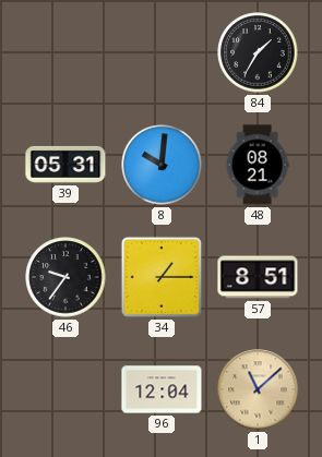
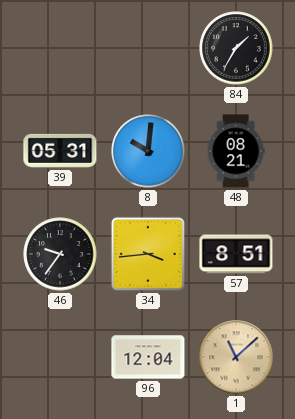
34: 1:15 -> 3:44 (148, 254)
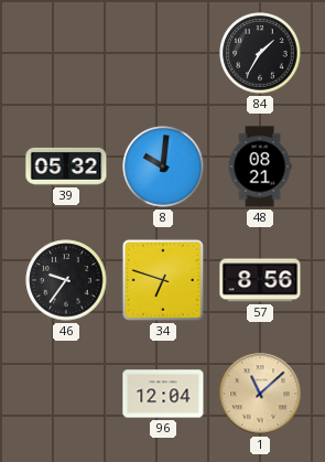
39: 05:31 -> 05:32 (66, 166)
34: 3:44 -> 6:48 (163, 280)
57: 8:51 -> 8:56 (260, 280)
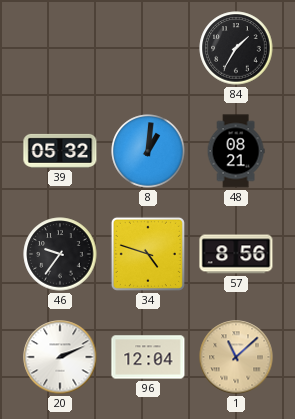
8: 10:01 -> 1:01 (148, 151)
34: 6:48 -> 4:48 (148, 254)
20: none -> 2:11 (60, 357)
